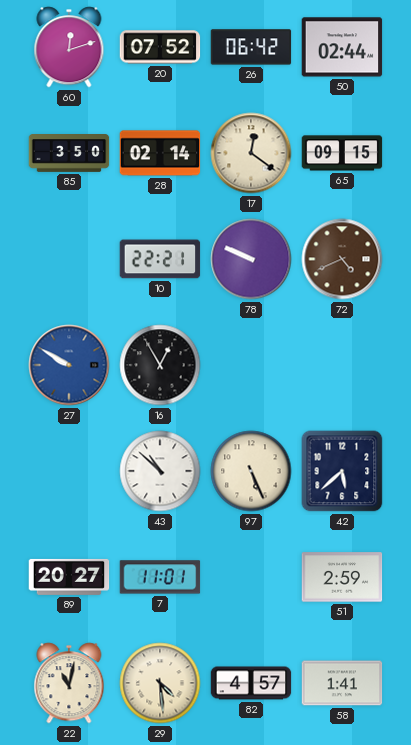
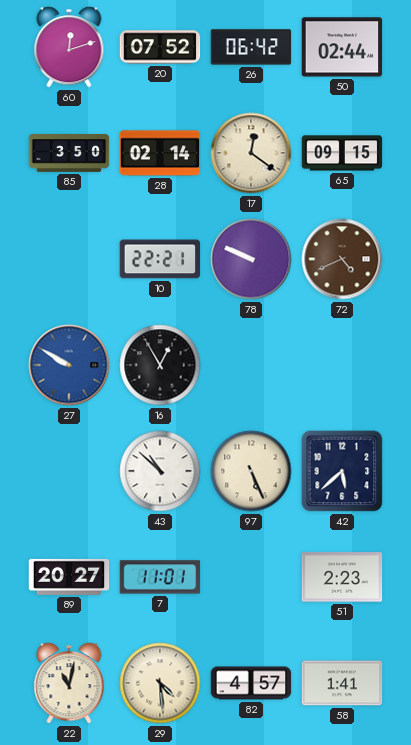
51: 2:59 -> 2:23 (342, 577)
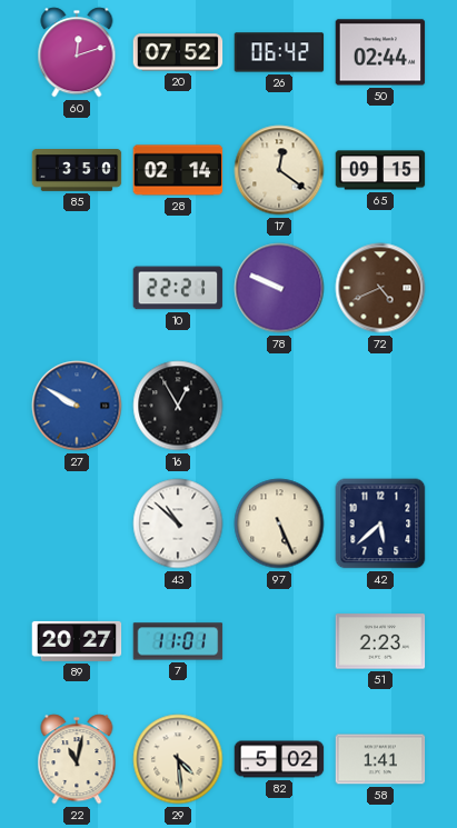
82: 4:57 -> 5:02 (279, 759)
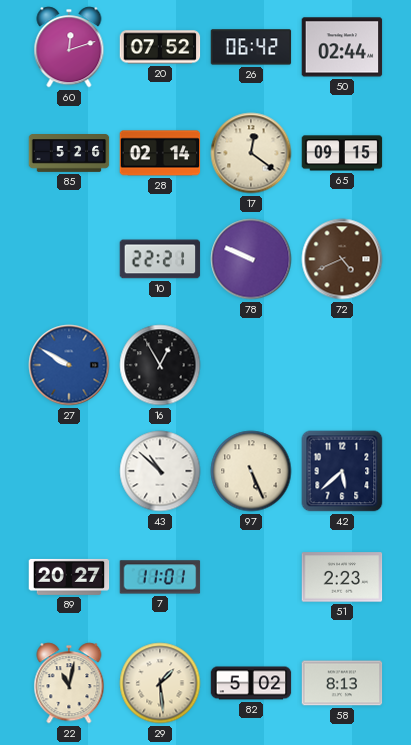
85: 3:50 -> 5:26 (69, 154)
29: 4:29 -> 1:29 (160, 683)
58: 1:41 -> 8:13 (342, 683)
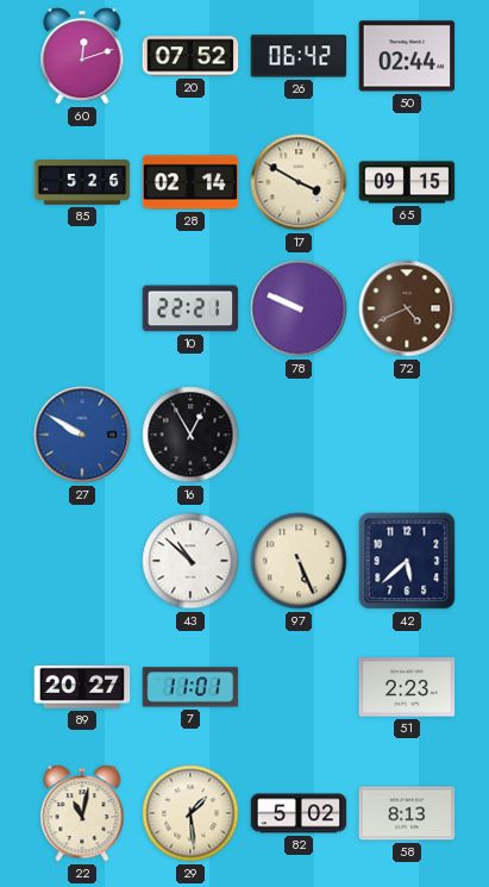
17: 12:21 -> 3:50 (299, 182)
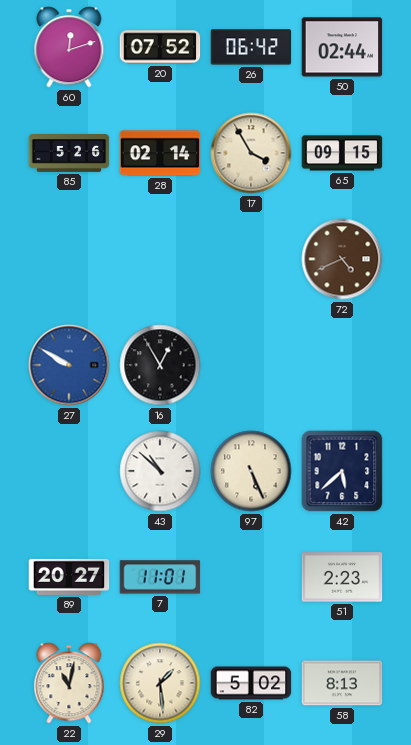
17: 3:50 -> 3:55 (251, 153)
10: 22:21 -> none (190, 308)
78: 9:49 -> none (299, 308)
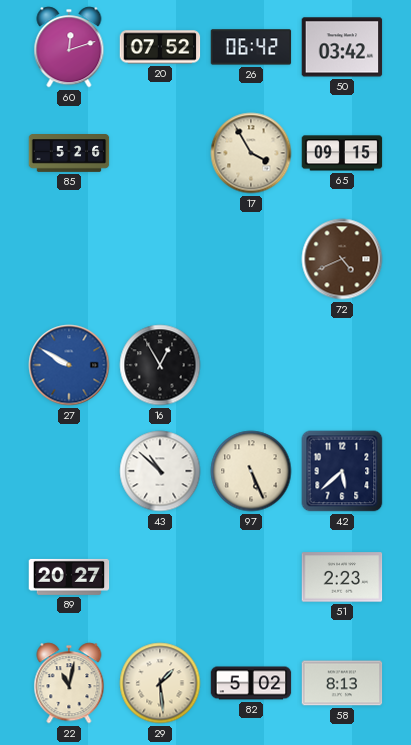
50: 02:44 -> 03:42 (342, 47)
28: 02:14 -> none (160, 153)
7: 11:01 -> none (160, 577)
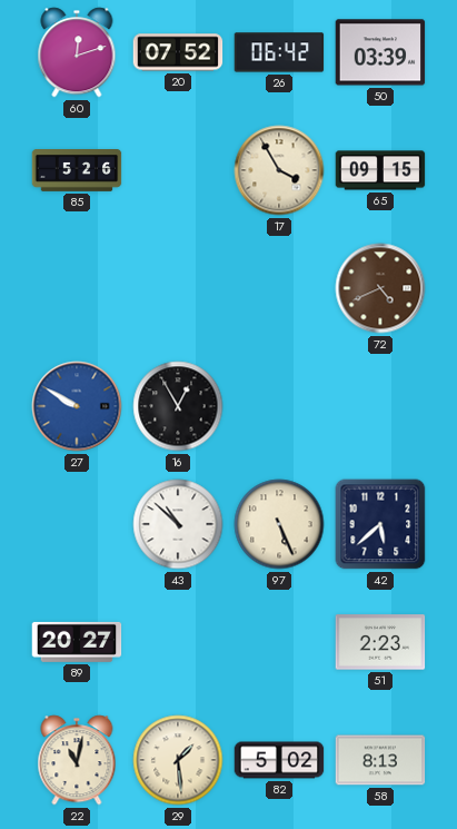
50: 03:42 -> 03:39 (380, 52)
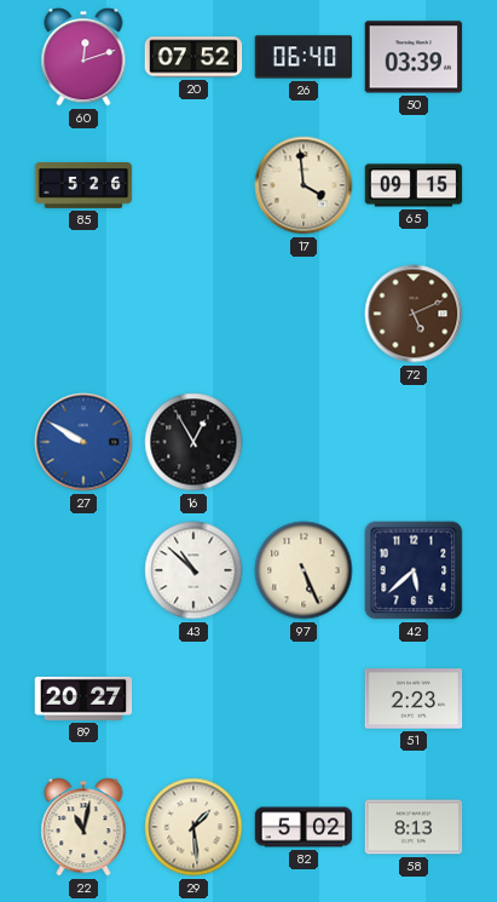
26: 06:42 -> 06:40 (304, 57)
17: 3:55 -> 3:59 (304, 185)
72: 4:41 -> 5:11 (414, 314)
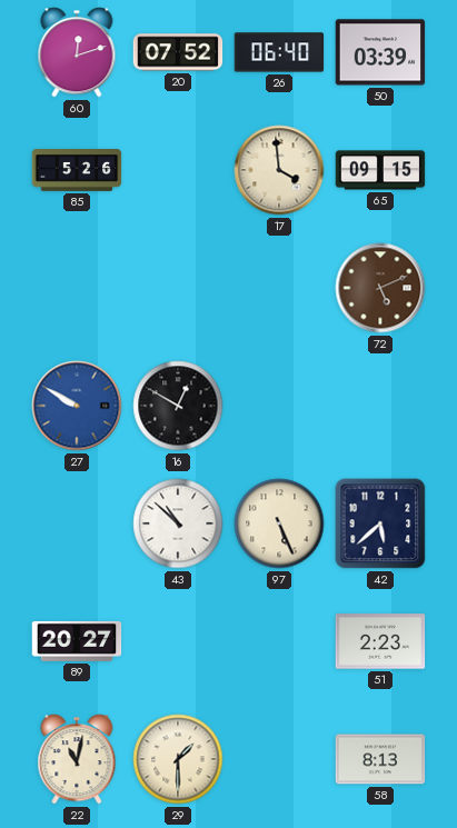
16: 12:55 -> 12:50 (178, 406)
29: 1:29 -> 1:30 (178, 759)
82: 5:02 -> none (304, 827)
